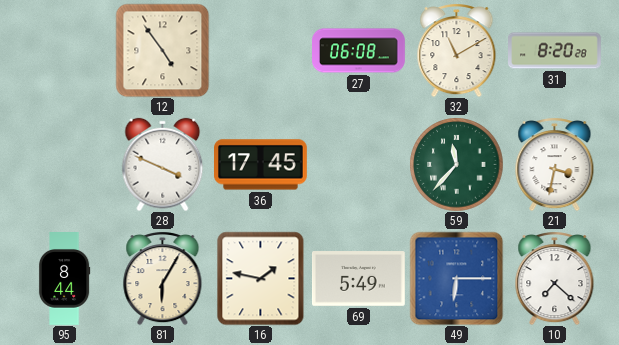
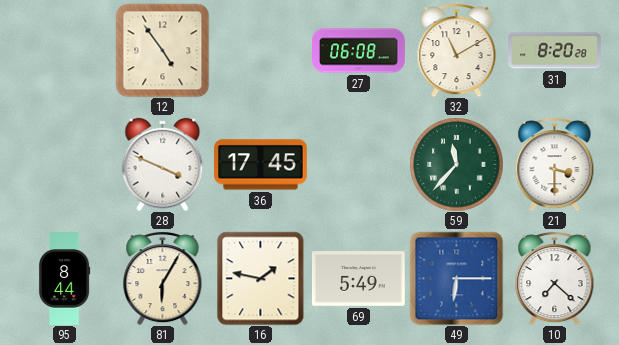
21: 3:32 -> 3:30 (555, 165)
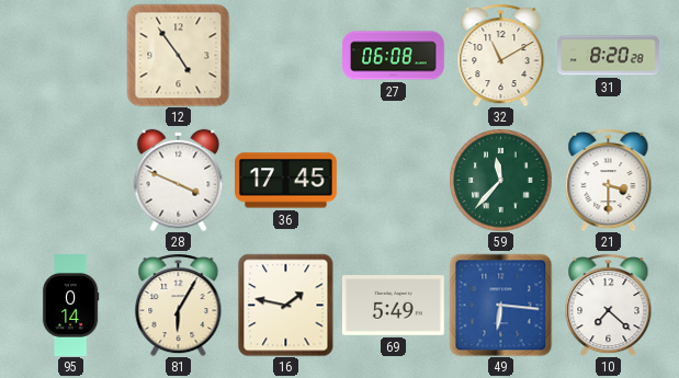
95: 8:44 -> 0:14 (70, 306)
49: 6:15 -> 6:16 (500, 305)
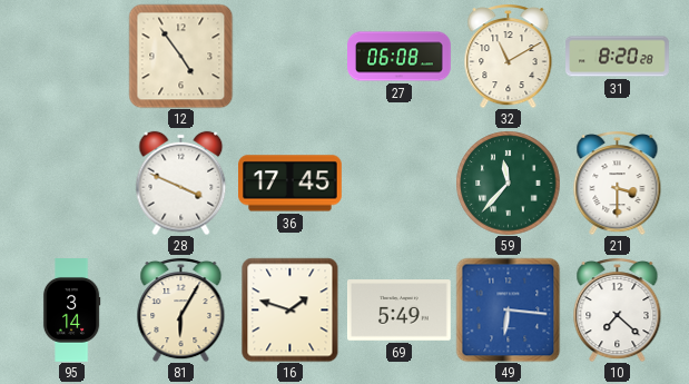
95: 0:14 -> 3:14 (71, 311)
16: 1:47 -> 1:48 (291, 309)
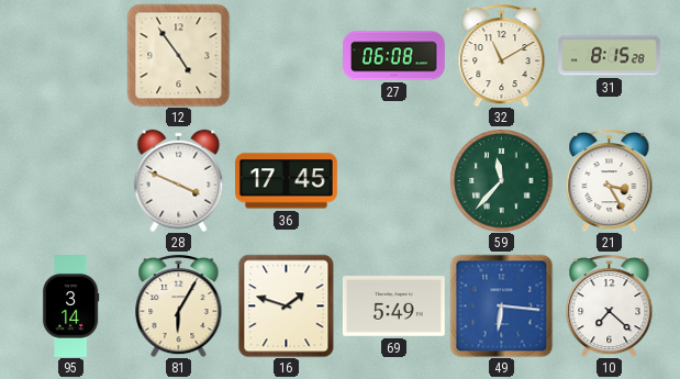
31: 8:20 -> 8:15 (610, 56)
21: 3:30 -> 3:25 (610, 181)
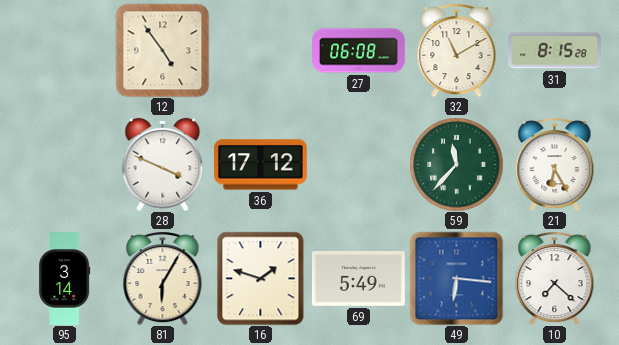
36: 17:45 -> 17:12 (261, 165)
21: 3:25 -> 6:25 (555, 165)
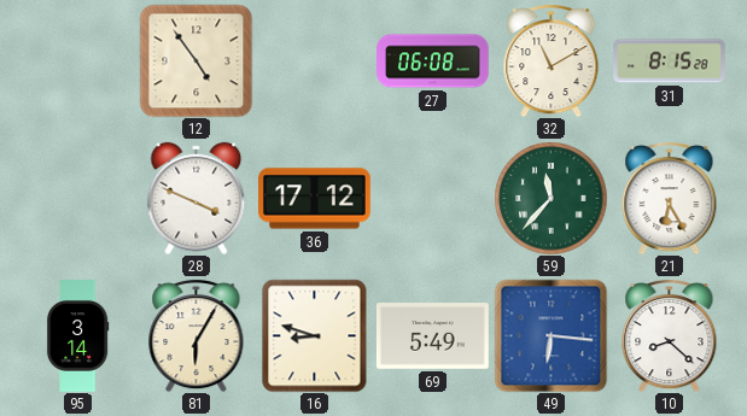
16: 1:48 -> 8:48 (315, 335)
10: 7:22 -> 8:22 (670, 336)
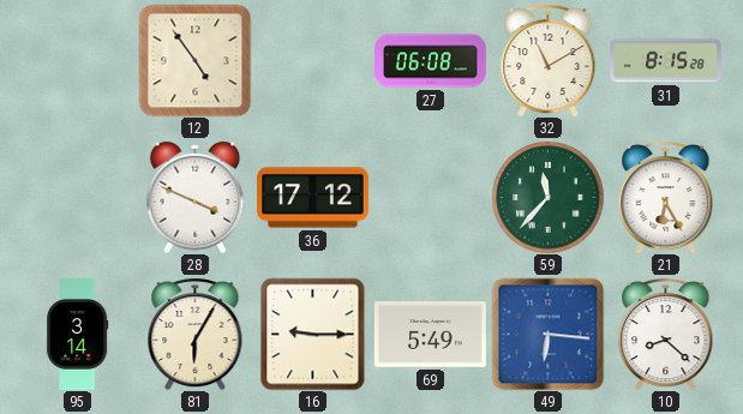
16: 8:48 -> 9:15 (313, 334)
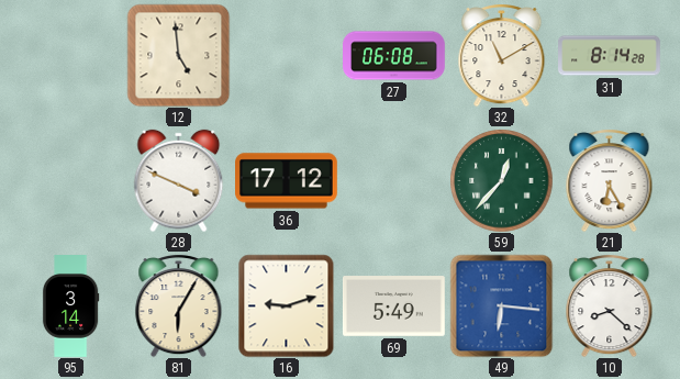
12: 4:54 -> 4:59 (178, 55)
31: 8:15 -> 8:14 (610, 56)
59: 11:37 -> 12:37 (501, 180)
16: 9:15 -> 9:12 (287, 305)
